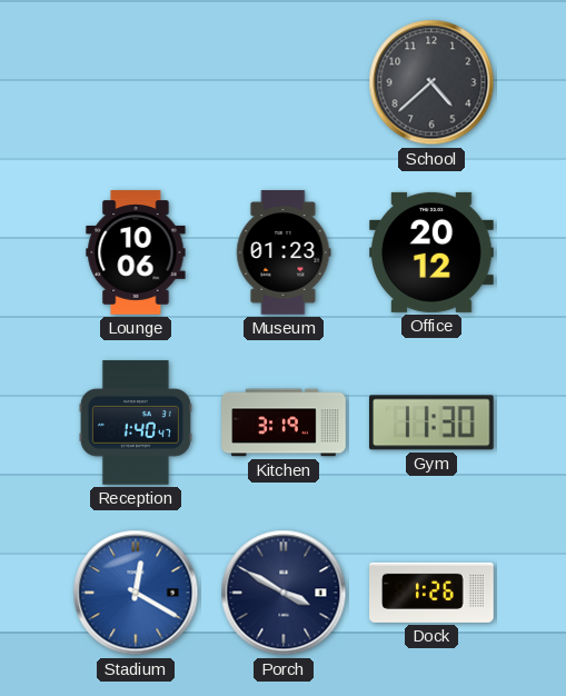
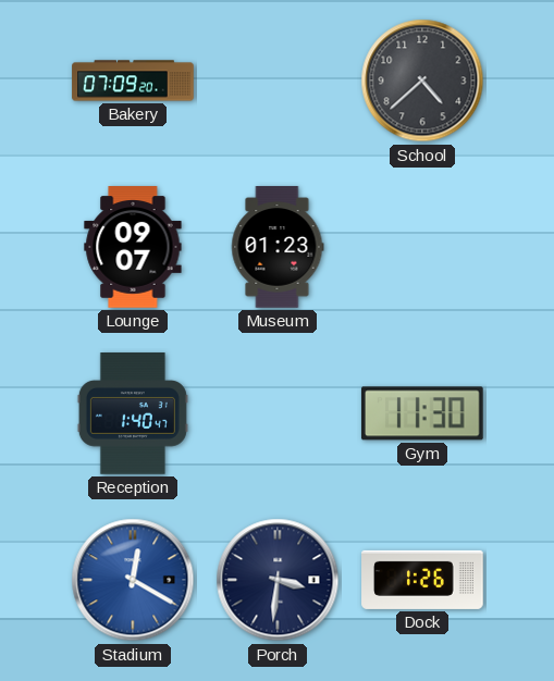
Bakery: none -> 07:09 (133, 81)
Lounge: 10:06 -> 09:07 (133, 247)
Office: 20:12 -> none (431, 252)
Kitchen: 3:19 -> none (284, 422)
Porch: 3:50 -> 3:31 (278, 580)
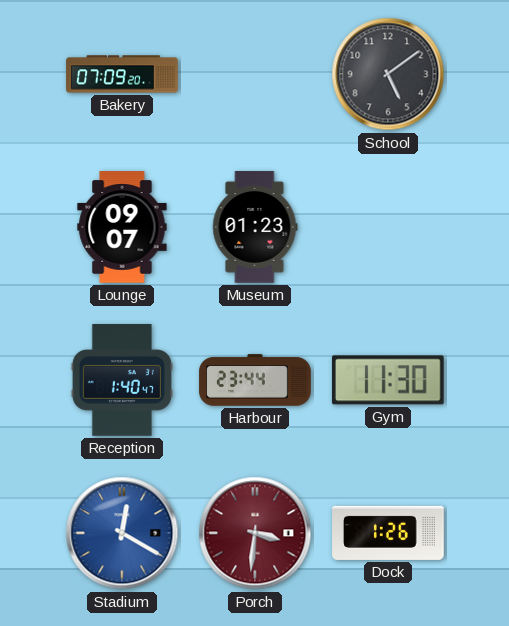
School: 4:38 -> 5:09 (388, 74)
Harbour: none -> 23:44 (255, 380)
Porch dial: navy -> burgundy (255, 533)
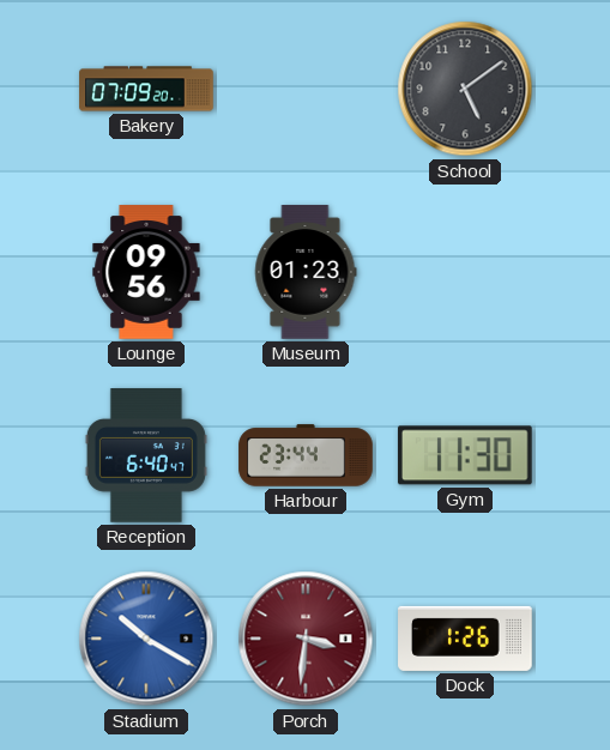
Lounge: 09:07 -> 09:56 (146, 272)
Reception: 1:40 -> 6:40 (146, 455)
Stadium: 12:20 -> 10:20 (146, 639)
